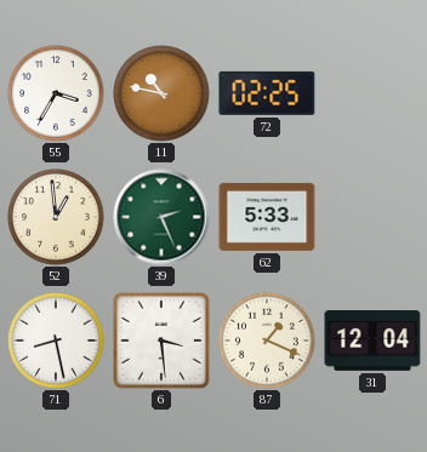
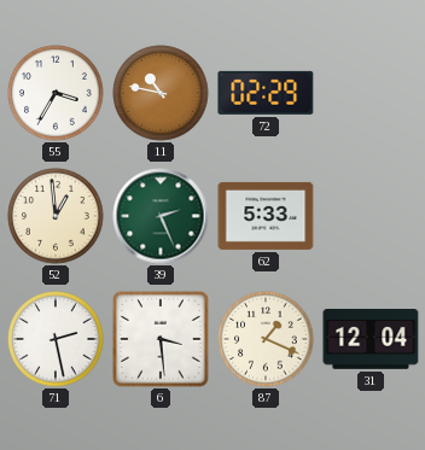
72: 02:25 -> 02:29 (266, 93)
71: 8:28 -> 2:28 (56, 339)
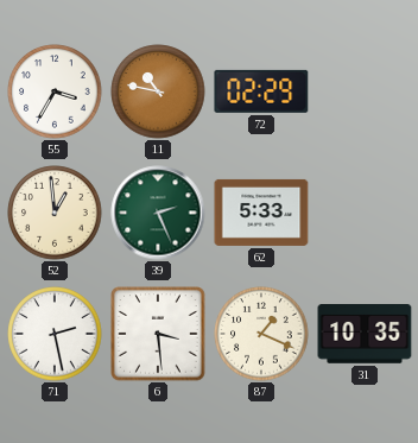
31: 12:04 -> 10:35 (365, 335)
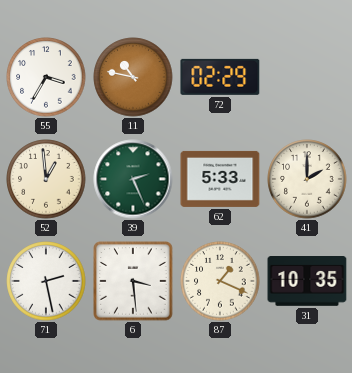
41: none -> 2:00 (307, 179)
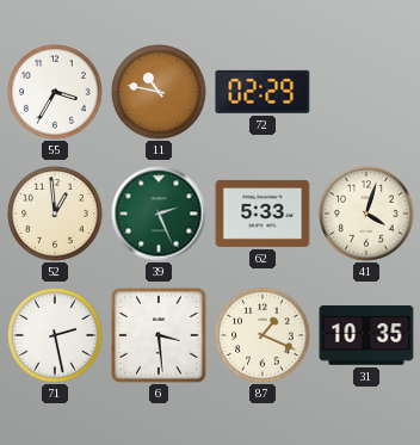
41: 2:00 -> 4:03 (366, 214)
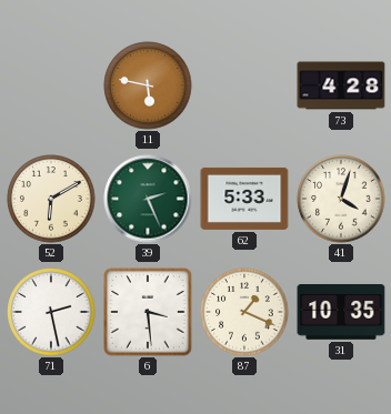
55: 3:35 -> none (55, 92)
11: 10:47 -> 5:47 (148, 85)
72: 02:29 -> none (262, 92)
73: none -> 4:28 (341, 85)
52: 12:59 -> 6:10 (51, 199)
